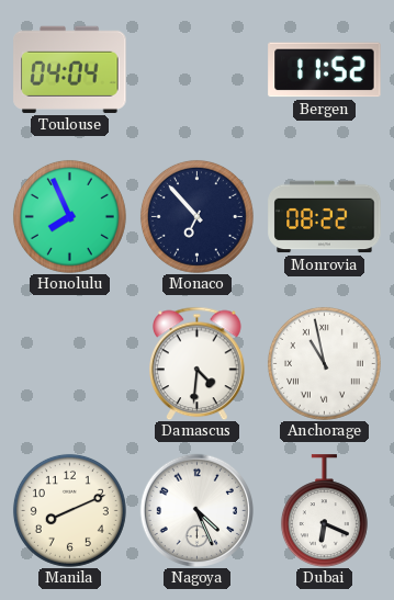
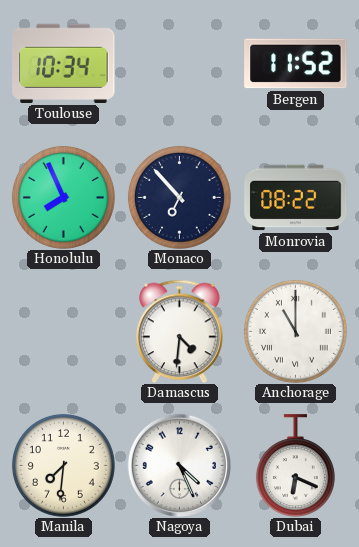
Toulouse: 04:04 -> 10:34 (64, 63)
Anchorage: 10:58 -> 11:00 (295, 331)
Manila: 8:11 -> 7:31 (63, 465)
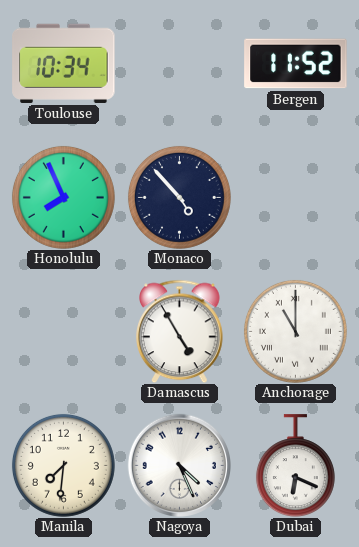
Monaco: 6:53 -> 4:53 (179, 197)
Monrovia: 08:22 -> none (296, 198)
Damascus: 4:31 -> 4:55 (180, 331)
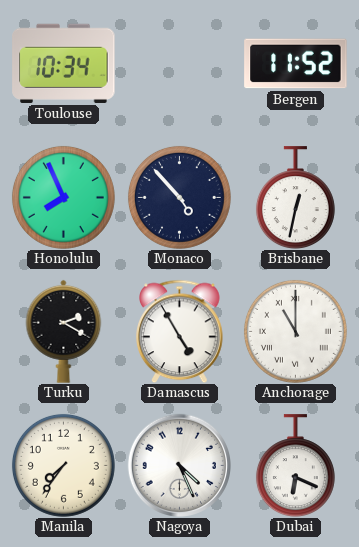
Brisbane: none -> 12:32 (295, 198)
Turku: none -> 2:20 (64, 331)
Manila: 7:31 -> 7:36 (63, 465)
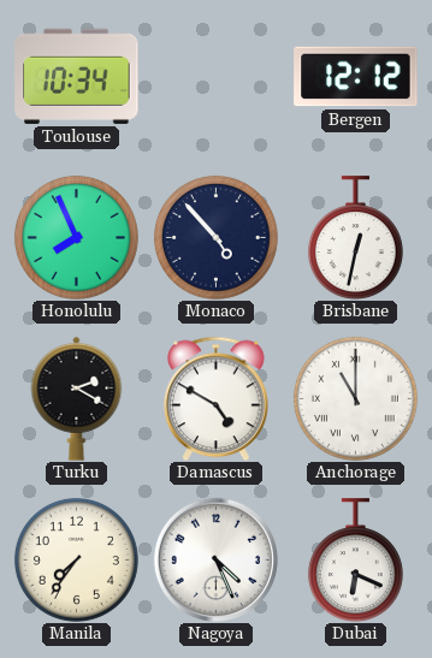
Bergen: 11:52 -> 12:12 (356, 77)
Damascus: 4:55 -> 4:50 (217, 398)
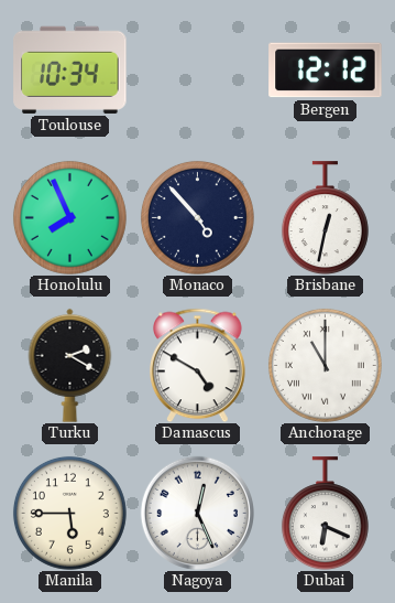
Manila: 7:36 -> 5:45 (69, 513)
Nagoya: 4:26 -> 12:26 (197, 513)
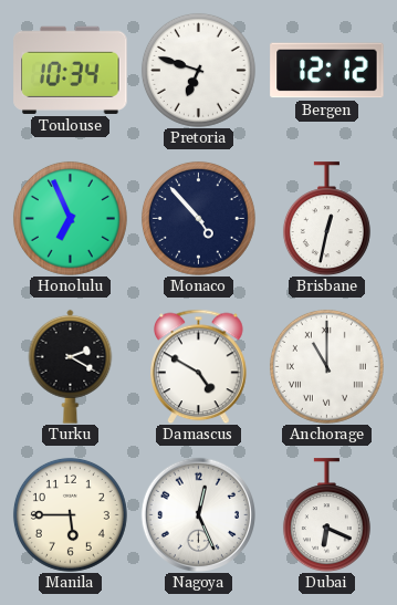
Pretoria: none -> 6:48 (198, 70)
Honolulu: 7:56 -> 6:56 (70, 218)
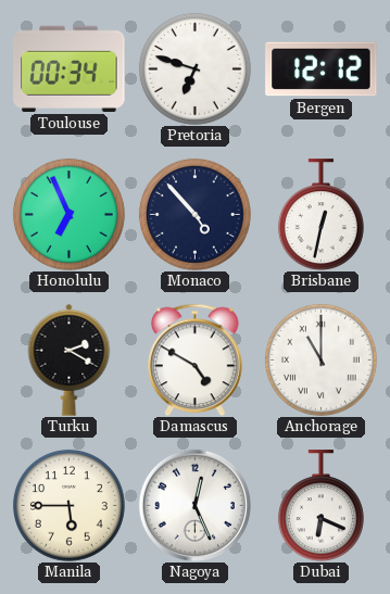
Toulouse: 10:34 -> 00:34 (70, 68)
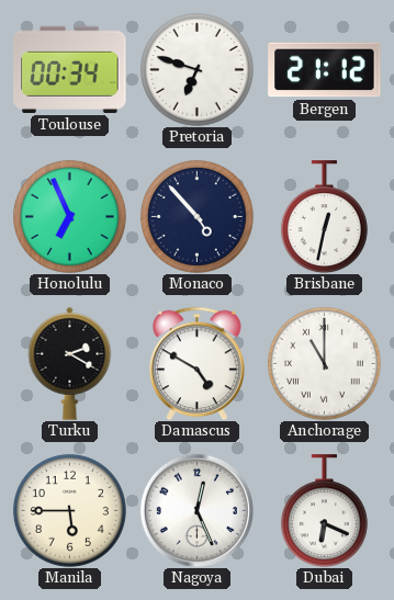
Bergen: 12:12 -> 21:12 (325, 70)
